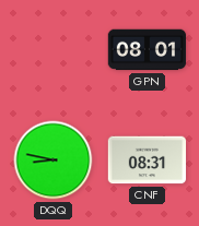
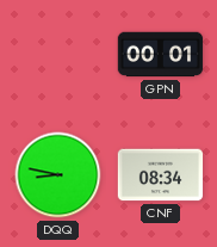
GPN: 08:01 -> 00:01 (161, 55)
CNF: 08:31 -> 08:34 (161, 175)
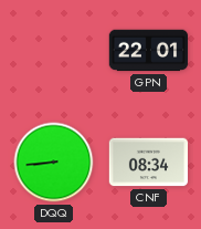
GPN: 00:01 -> 22:01 (149, 51)
DQQ: 8:47 -> 8:44 (54, 163)
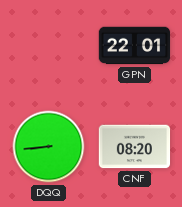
CNF: 08:34 -> 08:20 (135, 147)
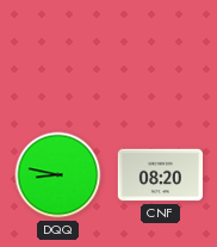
GPN: 22:01 -> none (135, 46)
DQQ: 8:44 -> 8:47 (58, 175)
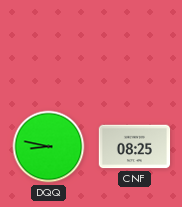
CNF: 08:20 -> 08:25 (135, 147)
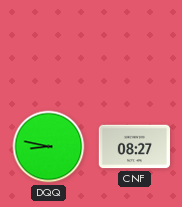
CNF: 08:25 -> 08:27 (135, 147)
